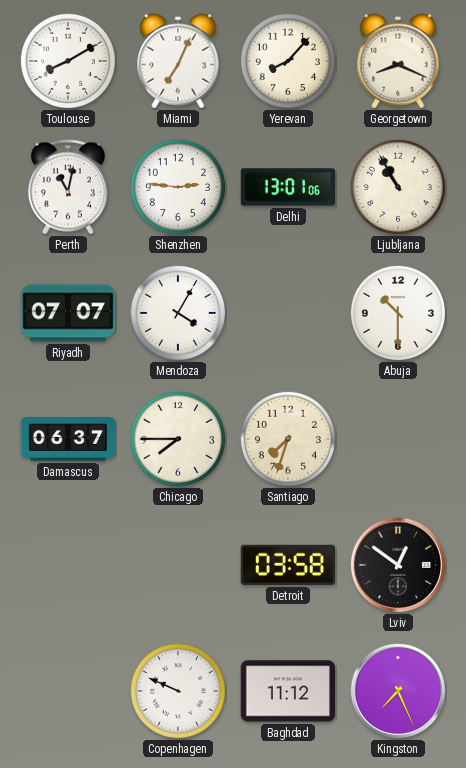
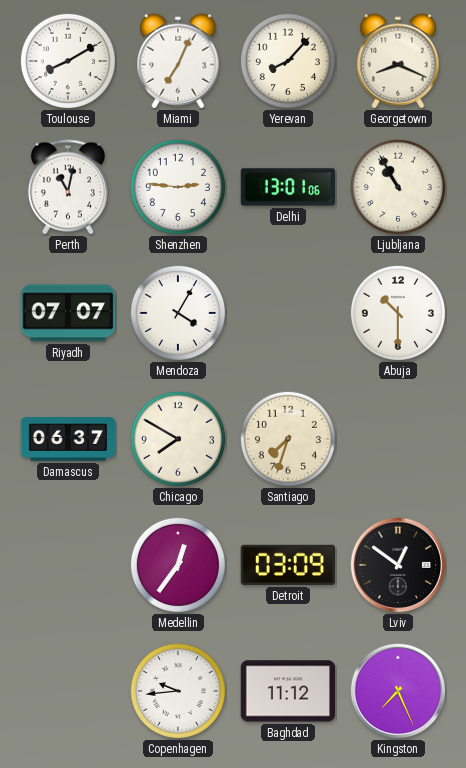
Chicago: 7:45 -> 7:50 (178, 439)
Medellin: none -> 12:36 (178, 565)
Detroit: 03:58 -> 03:09 (287, 565)
Copenhagen: 9:49 -> 9:44 (178, 691)
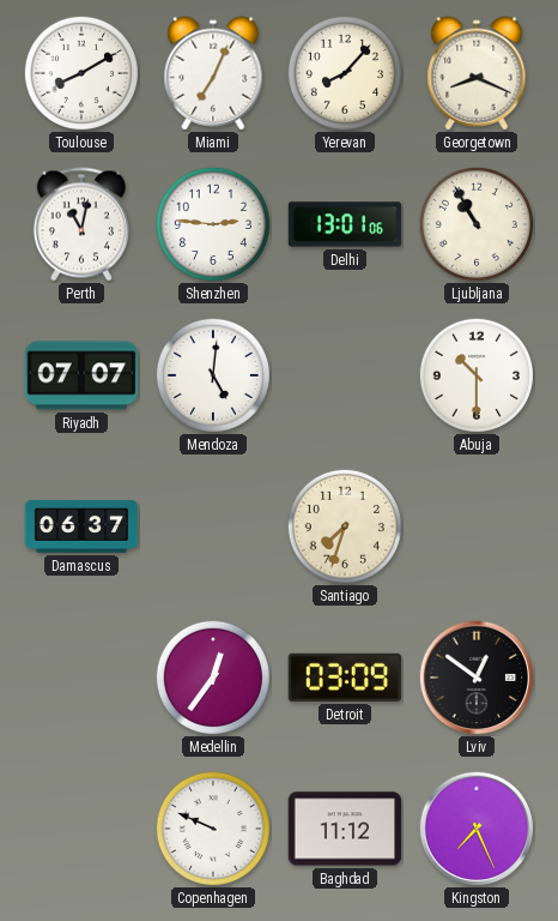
Mendoza: 4:05 -> 5:01 (213, 375)
Chicago: 7:50 -> none (178, 439)
Copenhagen: 9:44 -> 9:49 (213, 829)
